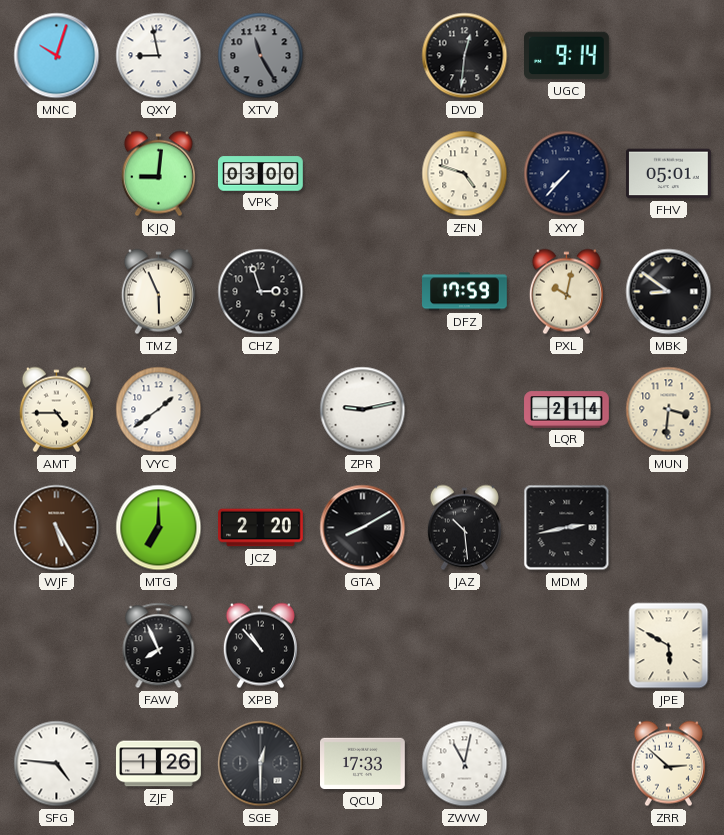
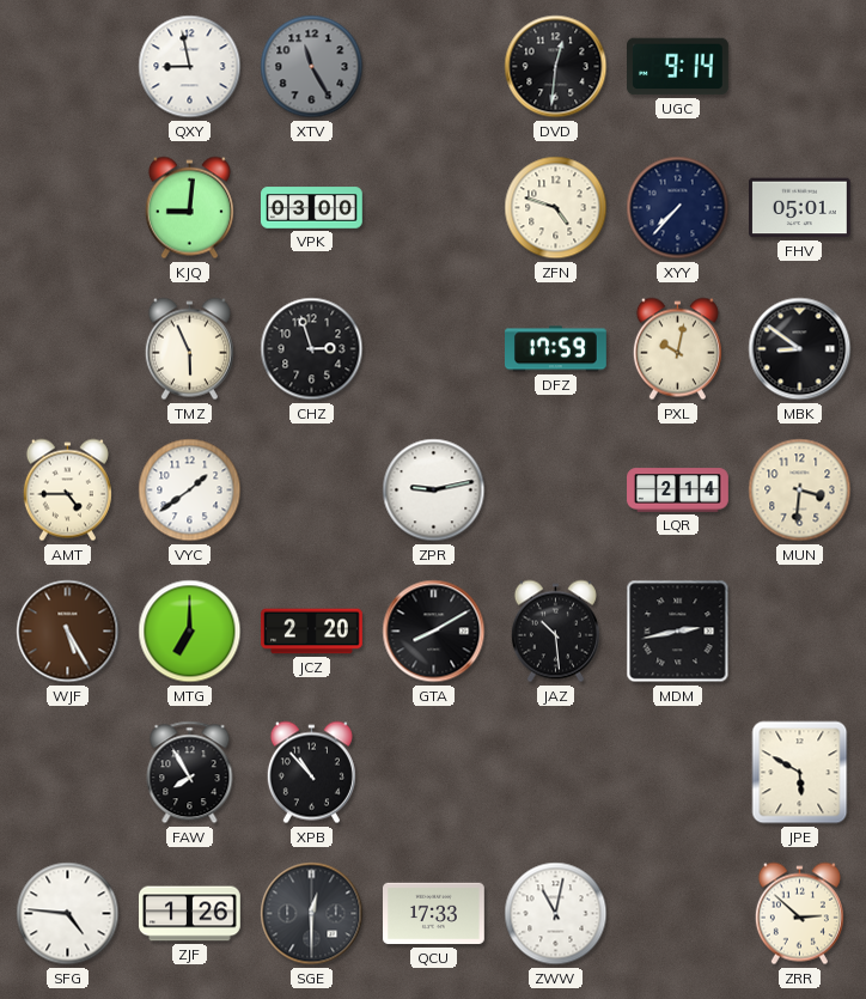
MNC: 10:03 -> none (57, 56)
FAW: 7:56 -> 7:55 (190, 773)
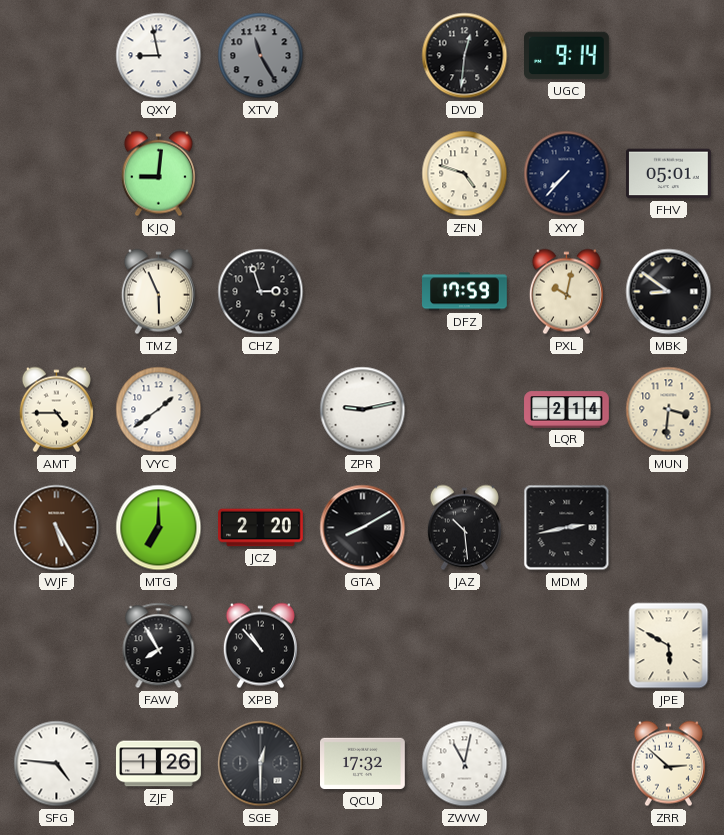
VPK: 03:00 -> none (312, 208)
QCU: 17:33 -> 17:32 (363, 764)
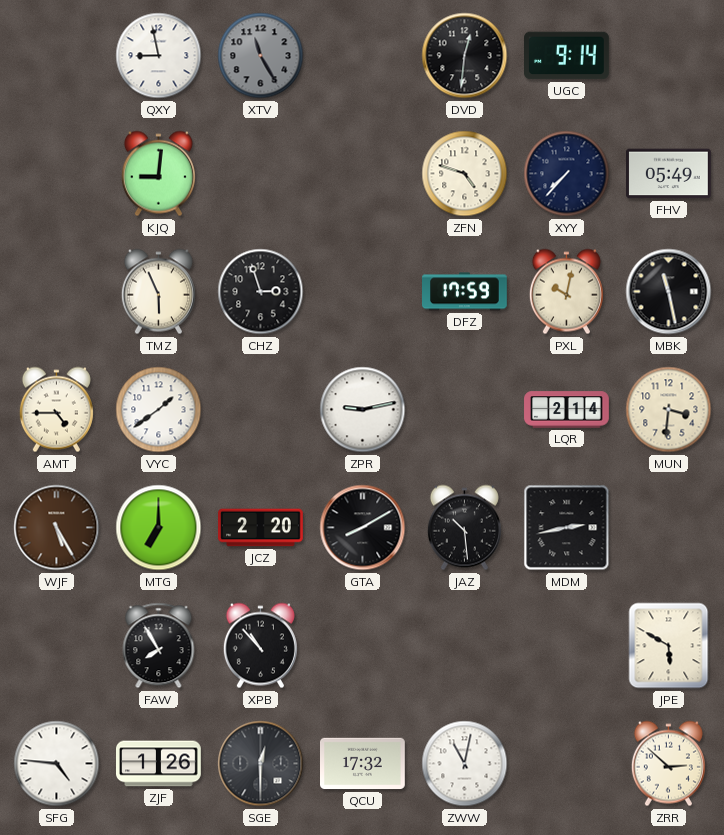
FHV: 05:01 -> 05:49 (669, 174)
MBK: 8:51 -> 11:28 (669, 292)
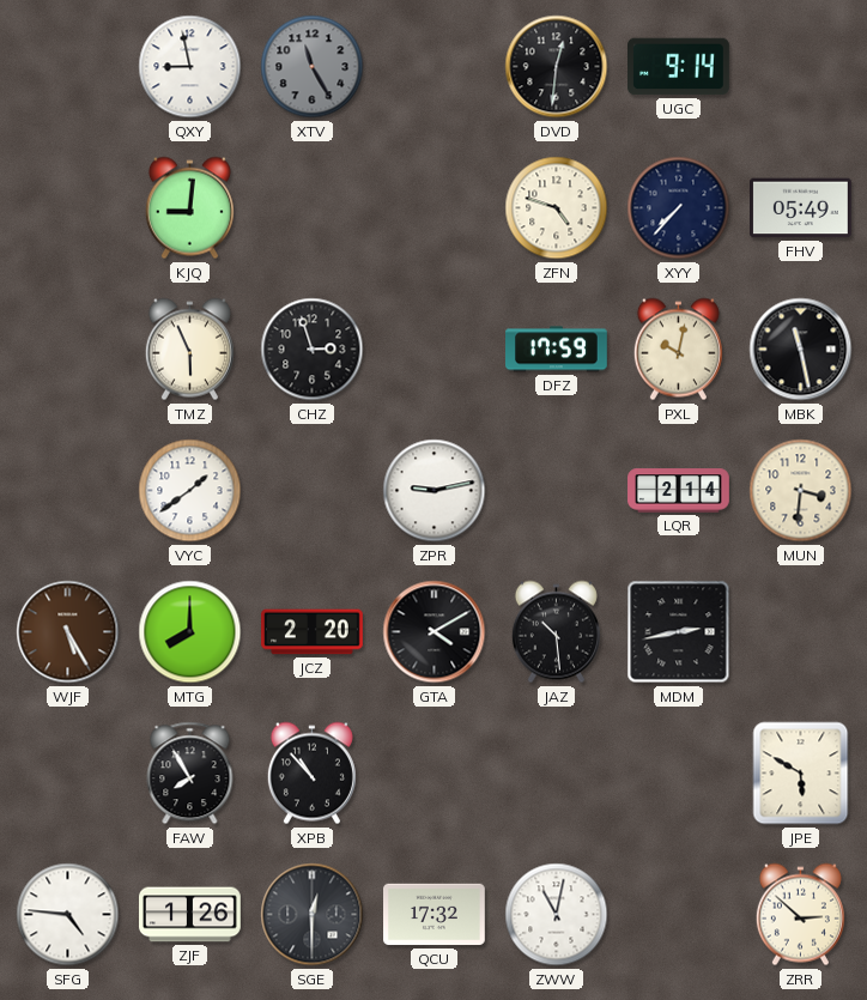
AMT: 4:45 -> none (56, 410)
MTG: 7:00 -> 8:00 (190, 632)
GTA: 8:10 -> 4:10 (435, 632)
